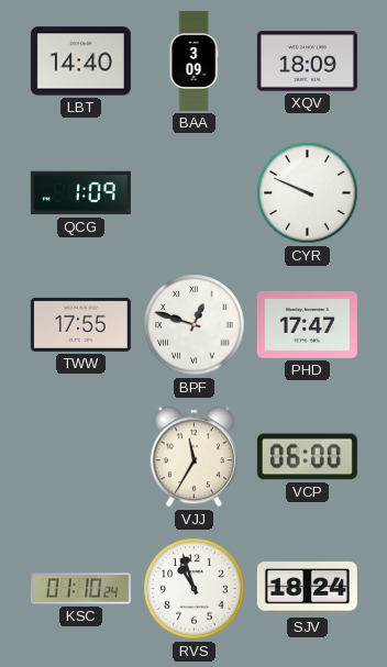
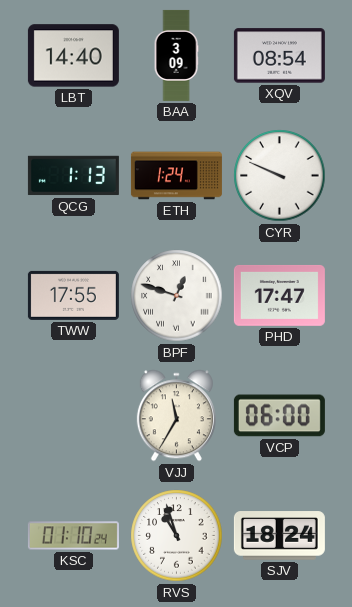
XQV: 18:09 -> 08:54 (279, 56)
QCG: 1:09 -> 1:13 (73, 176)
ETH: none -> 1:24 (176, 176)
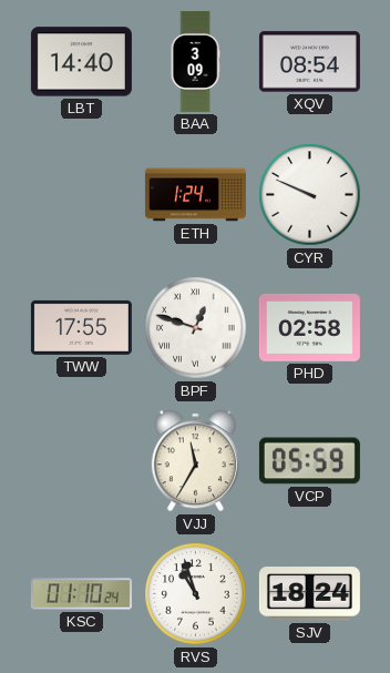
QCG: 1:13 -> none (73, 176)
PHD: 17:47 -> 02:58 (309, 327)
VCP: 06:00 -> 05:59 (309, 461)
